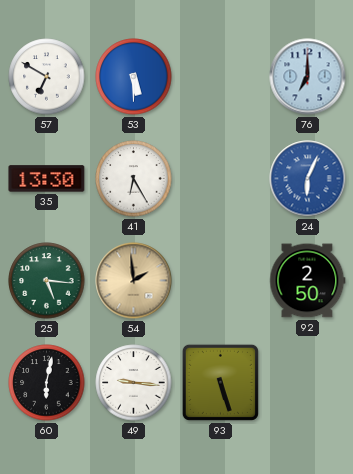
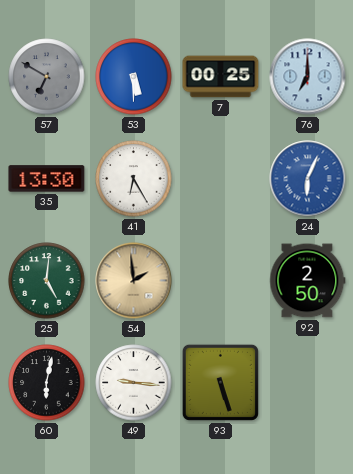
57 dial: white -> grey (47, 77)
7: none -> 00:25 (221, 77)
25: 5:16 -> 5:01 (47, 281)
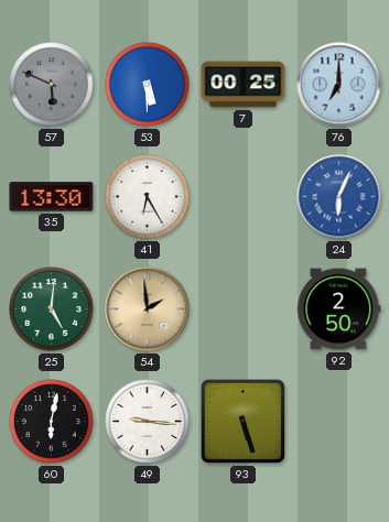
57: 6:50 -> 5:49 (52, 85)
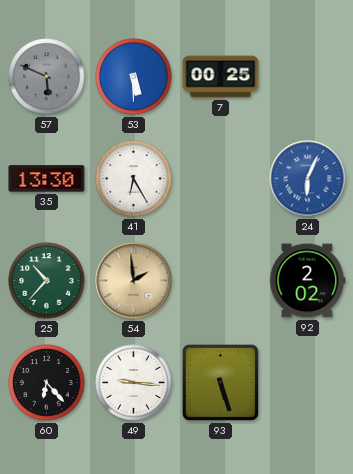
76: 7:00 -> none (339, 85)
25: 5:01 -> 10:37 (47, 281)
92: 2:50 -> 2:02 (308, 281)
60: 6:02 -> 6:23 (47, 383)
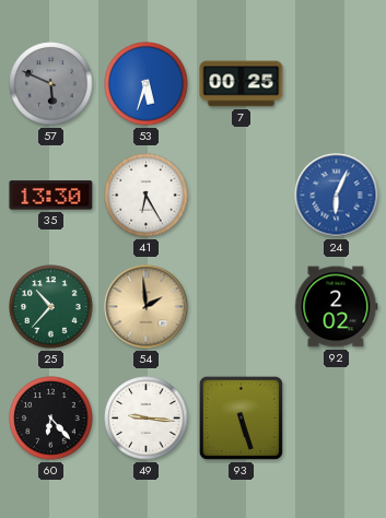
53: 5:30 -> 5:33 (147, 84)
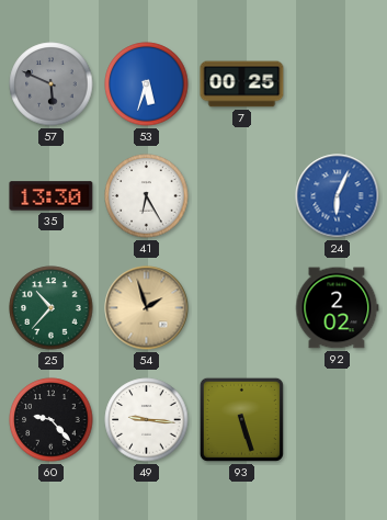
54: 1:59 -> 1:57 (147, 308)
60: 6:23 -> 9:23 (52, 420)
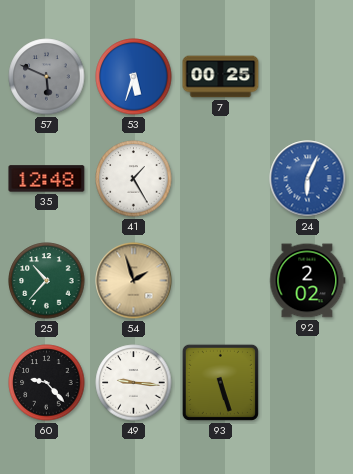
35: 13:30 -> 12:48 (47, 179)
41: 6:25 -> 1:25 (134, 179)
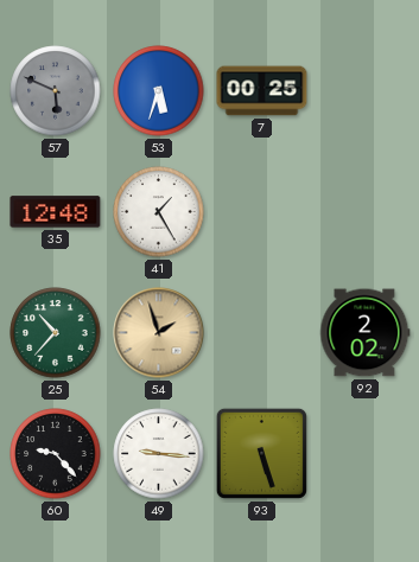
24: 6:04 -> none (308, 179)
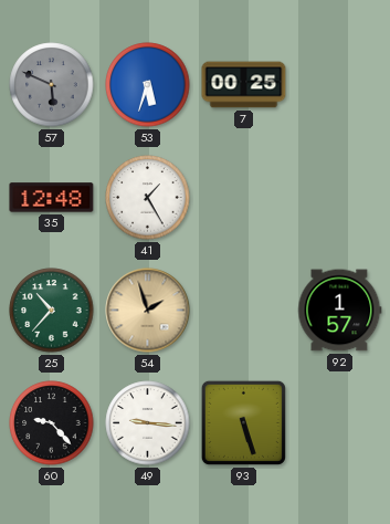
92: 2:02 -> 1:57 (340, 311)
